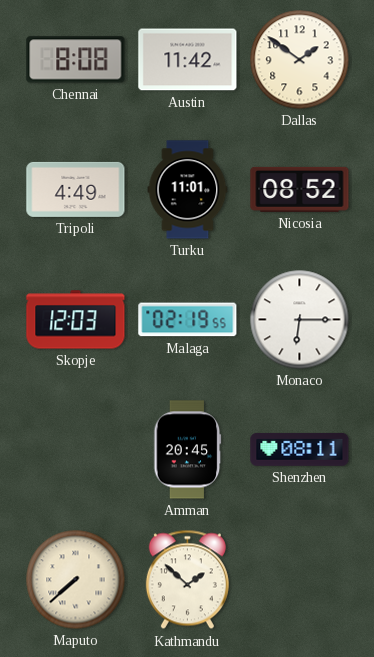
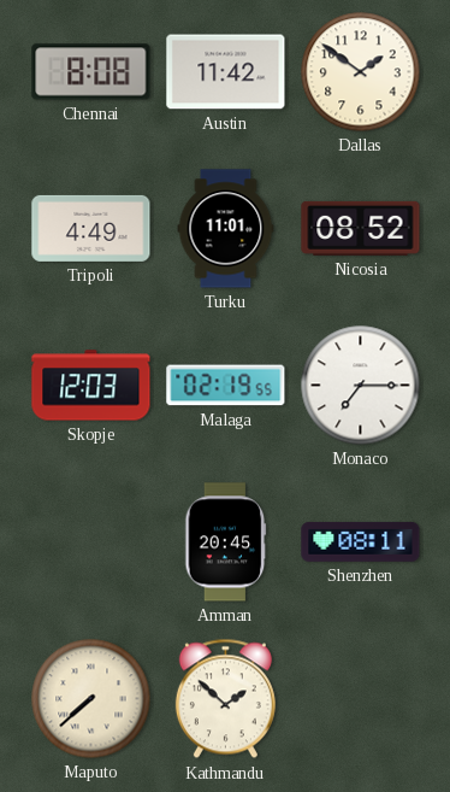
Monaco: 6:15 -> 7:15 (361, 386)
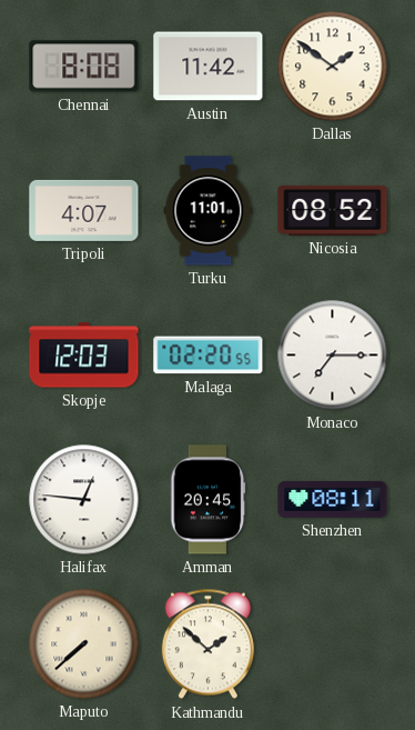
Tripoli: 4:49 -> 4:07 (84, 210)
Malaga: 02:19 -> 02:20 (209, 356)
Halifax: none -> 12:46 (84, 500)
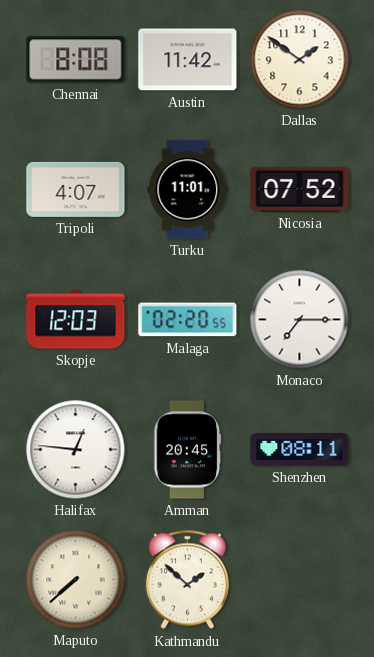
Nicosia: 08:52 -> 07:52 (300, 189)
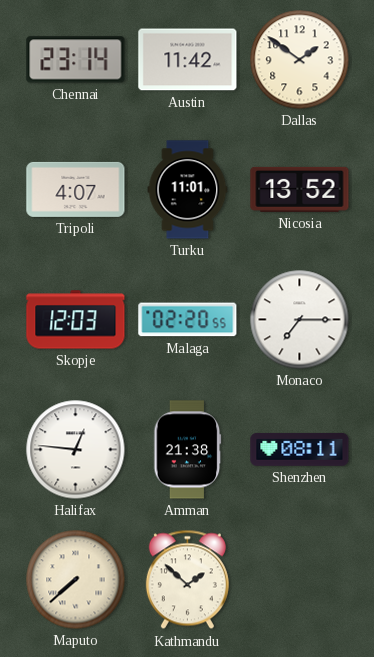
Chennai: 8:08 -> 23:14 (76, 60)
Nicosia: 07:52 -> 13:52 (300, 189)
Amman: 20:45 -> 21:38 (188, 450)
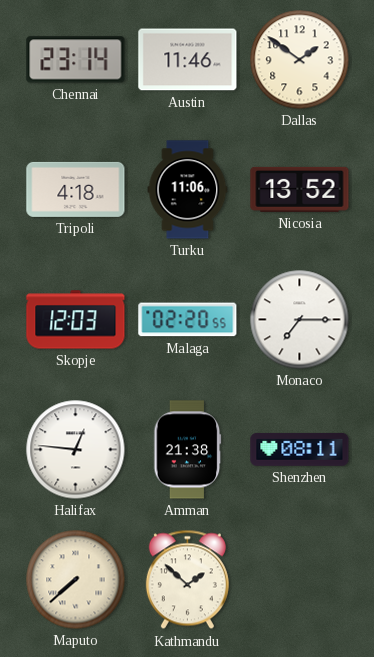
Austin: 11:42 -> 11:46 (188, 60)
Tripoli: 4:07 -> 4:18 (76, 189)
Turku: 11:01 -> 11:06 (188, 190)
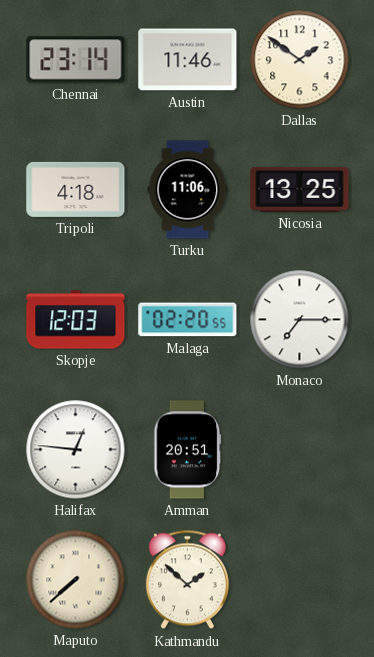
Nicosia: 13:52 -> 13:25 (300, 189)
Amman: 21:38 -> 20:51 (188, 450)
Shenzhen: 08:11 -> none (300, 450)
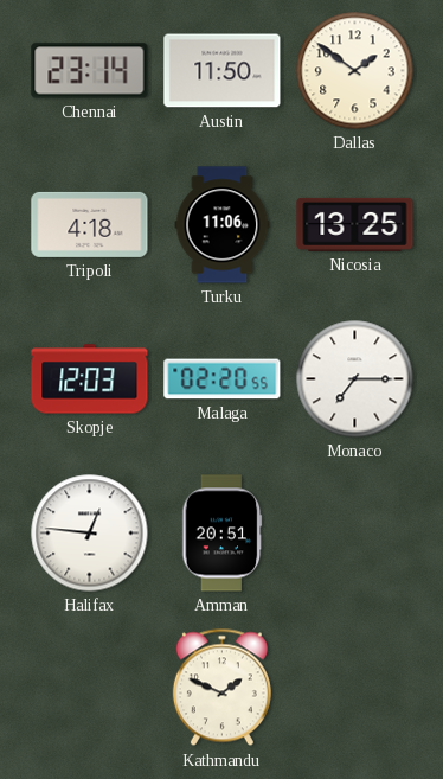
Austin: 11:46 -> 11:50 (223, 71)
Maputo: 7:38 -> none (76, 580)
Kathmandu: 1:52 -> 1:49 (221, 688)
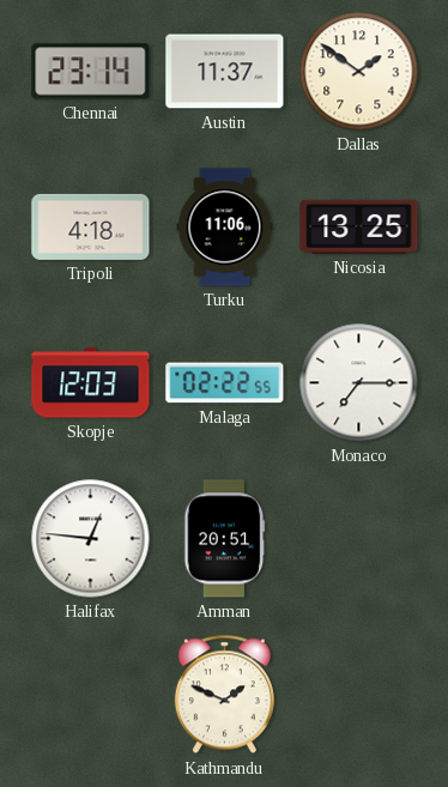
Austin: 11:50 -> 11:37 (225, 72)
Malaga: 02:20 -> 02:22 (225, 383)
